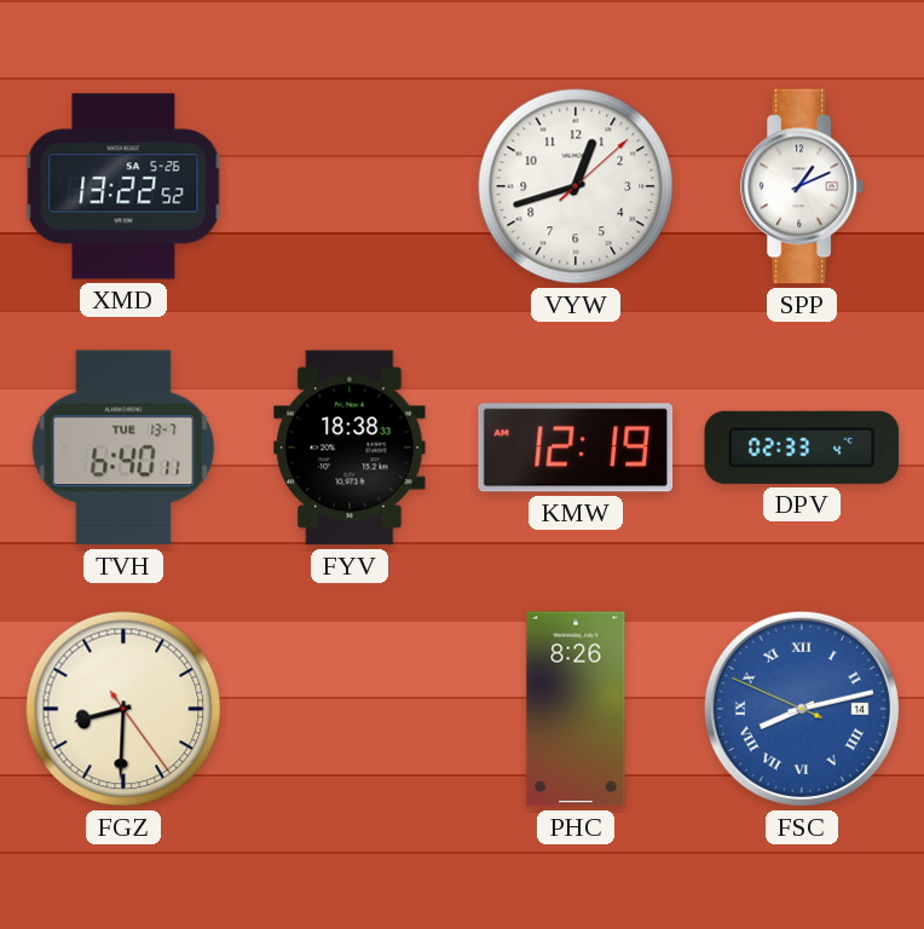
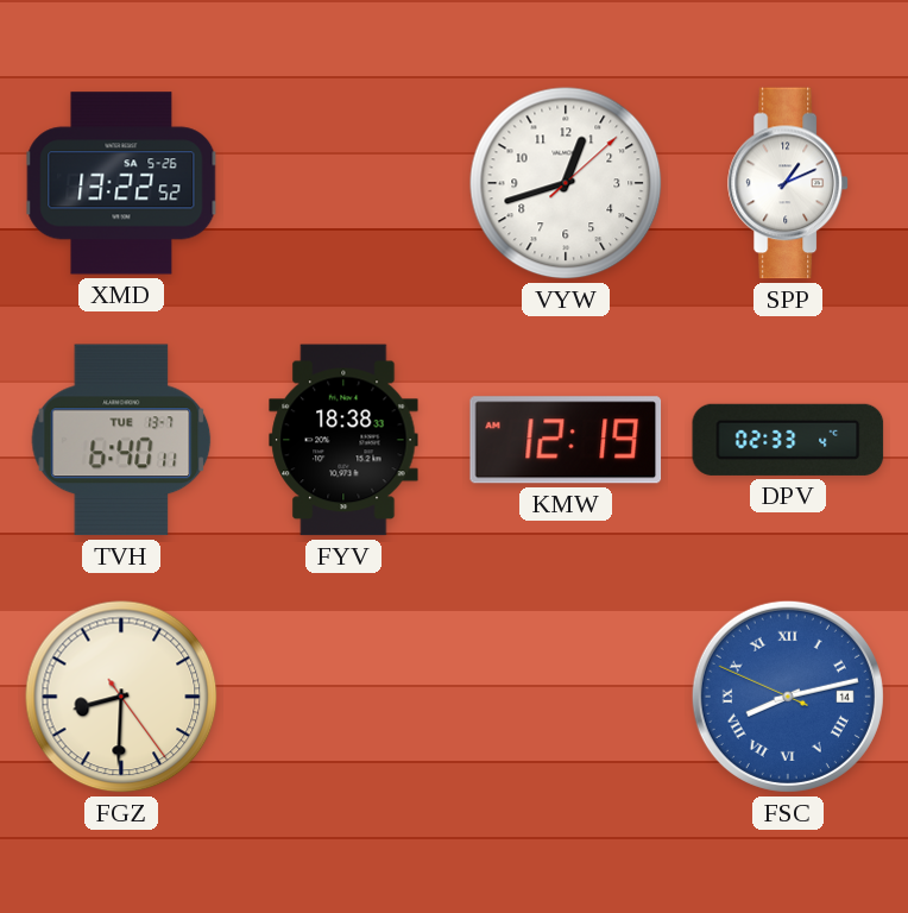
PHC: 8:26 -> none (576, 709)
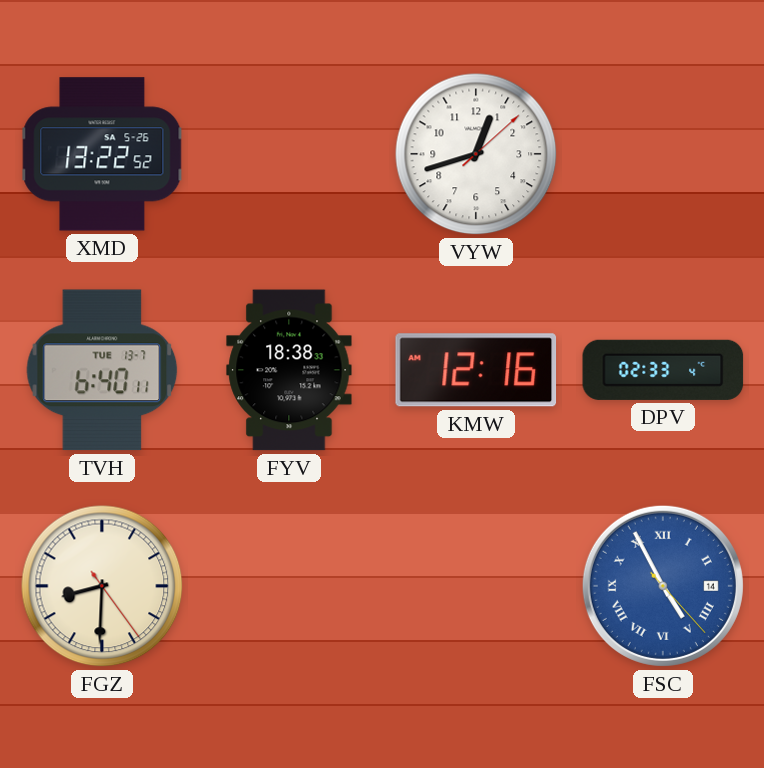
SPP: 1:11 -> none (788, 183)
KMW: 12:19 -> 12:16 (476, 370)
FSC: 8:12 -> 4:55 (663, 586)
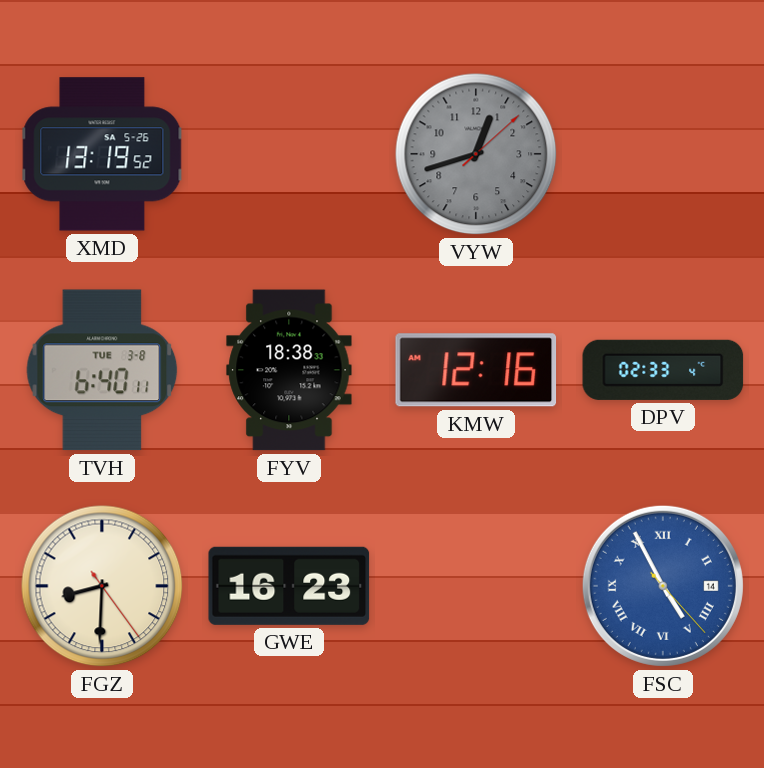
XMD: 13:22 -> 13:19 (102, 154)
VYW dial: white -> grey (476, 154)
TVH date: TUE 13-7 -> TUE 3-8 (102, 370)
GWE: none -> 16:23 (289, 586)
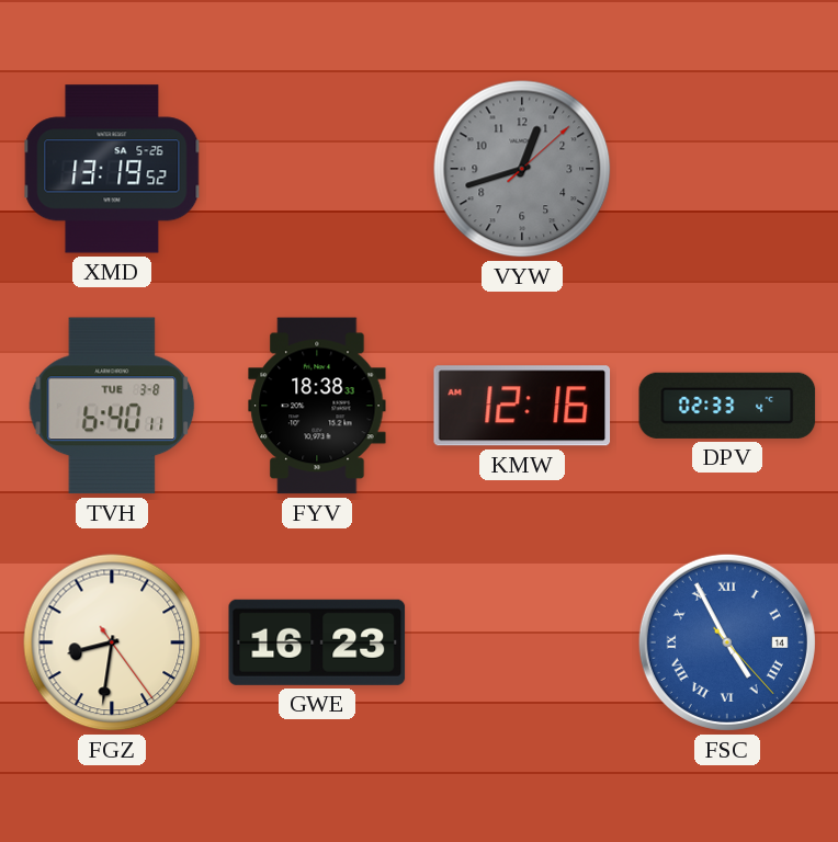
FGZ: 8:30 -> 8:31 (112, 642)
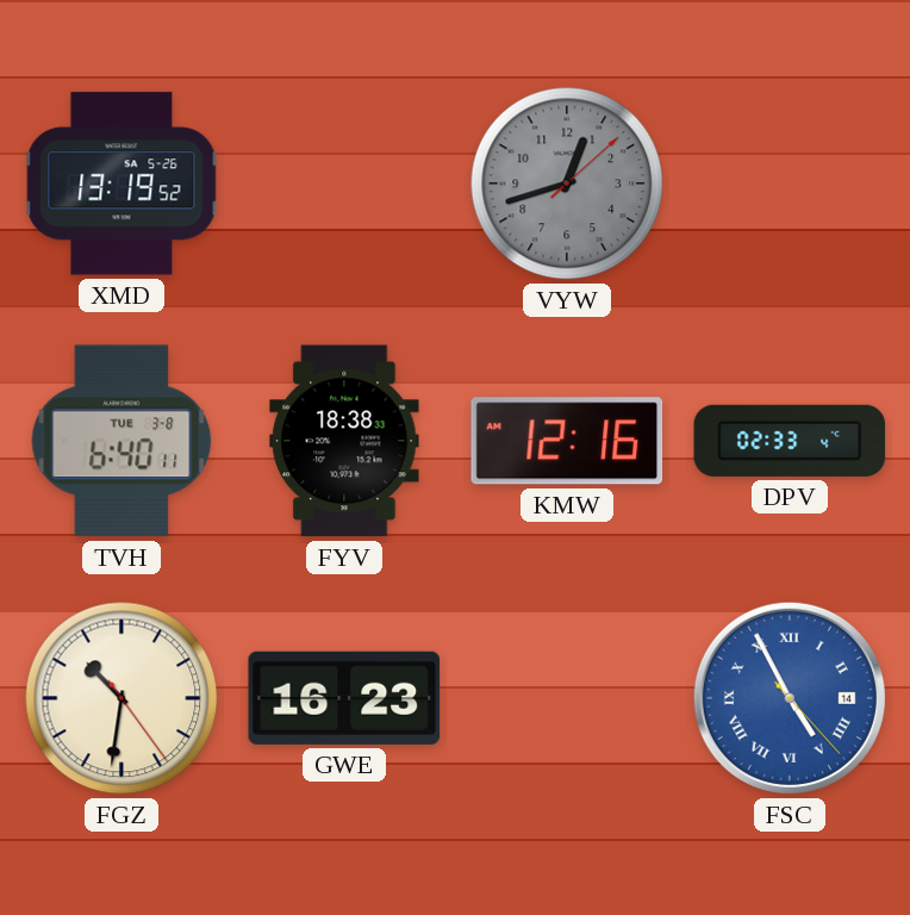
FGZ: 8:31 -> 10:31 (121, 698)
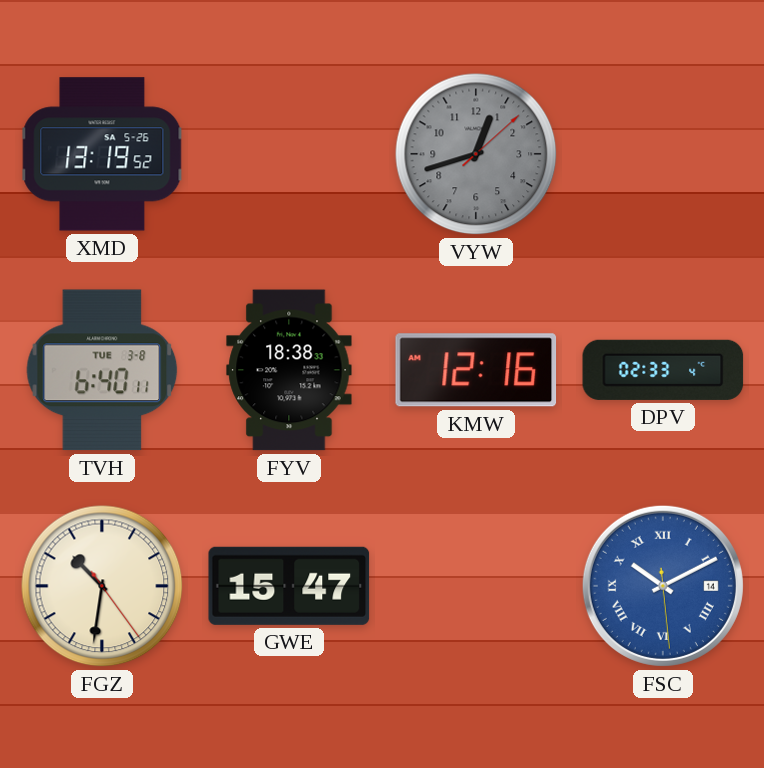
GWE: 16:23 -> 15:47 (289, 586)
FSC: 4:55 -> 10:10 (663, 586)
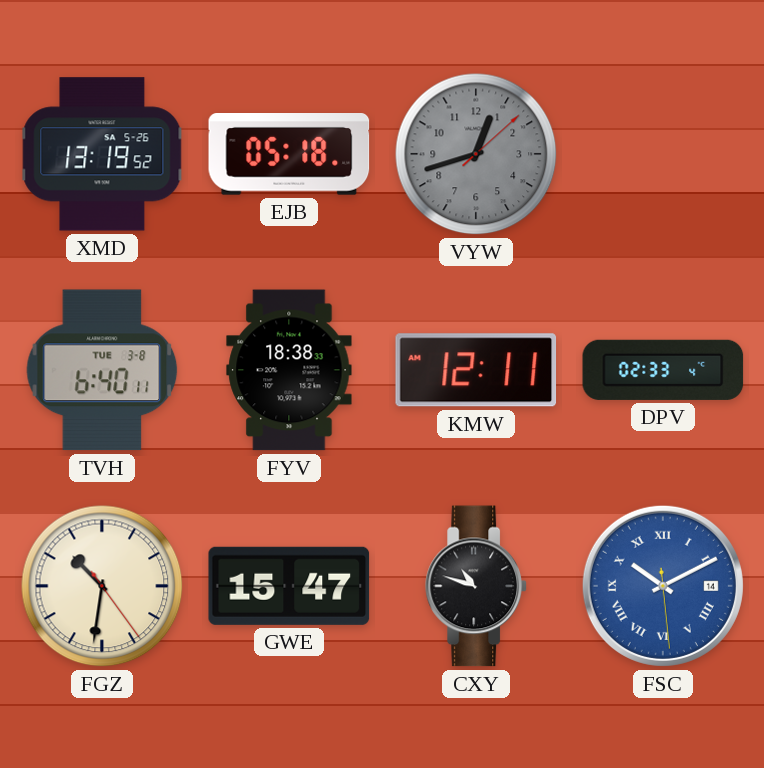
EJB: none -> 05:18 (289, 155)
KMW: 12:16 -> 12:11 (476, 370)
CXY: none -> 10:48 (476, 586)
